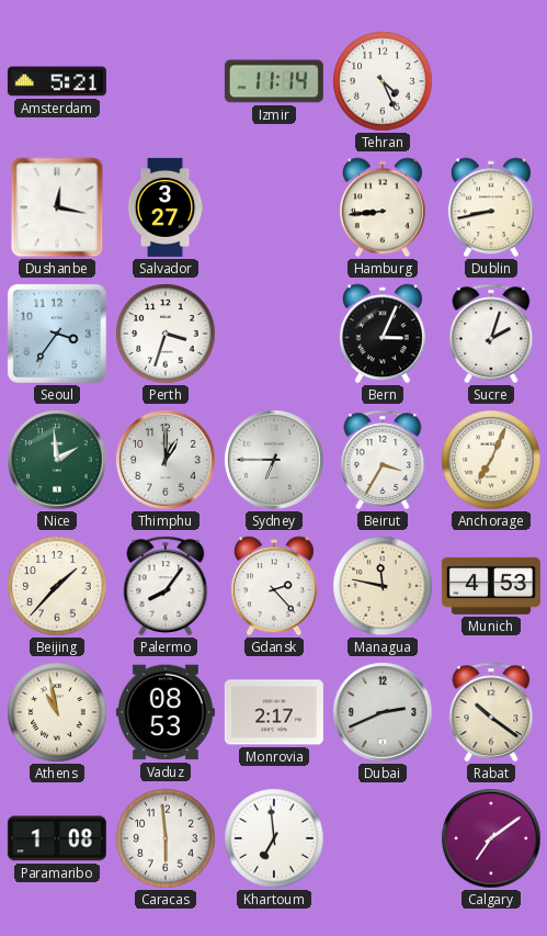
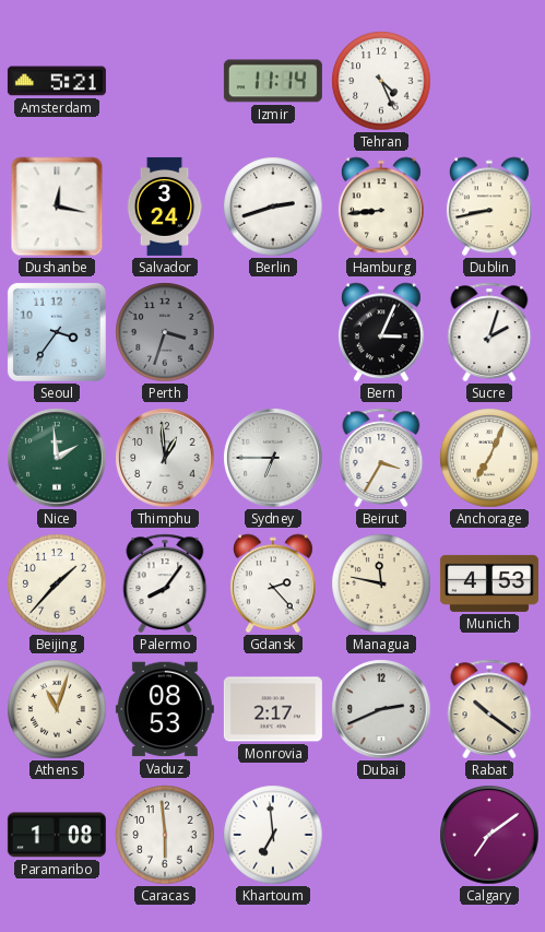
Salvador: 3:27 -> 3:24 (165, 207)
Berlin: none -> 2:42 (273, 207)
Perth dial: white -> grey (165, 332)
Thimphu: 1:00 -> 12:59 (165, 458)
Athens: 10:58 -> 11:03 (57, 709)
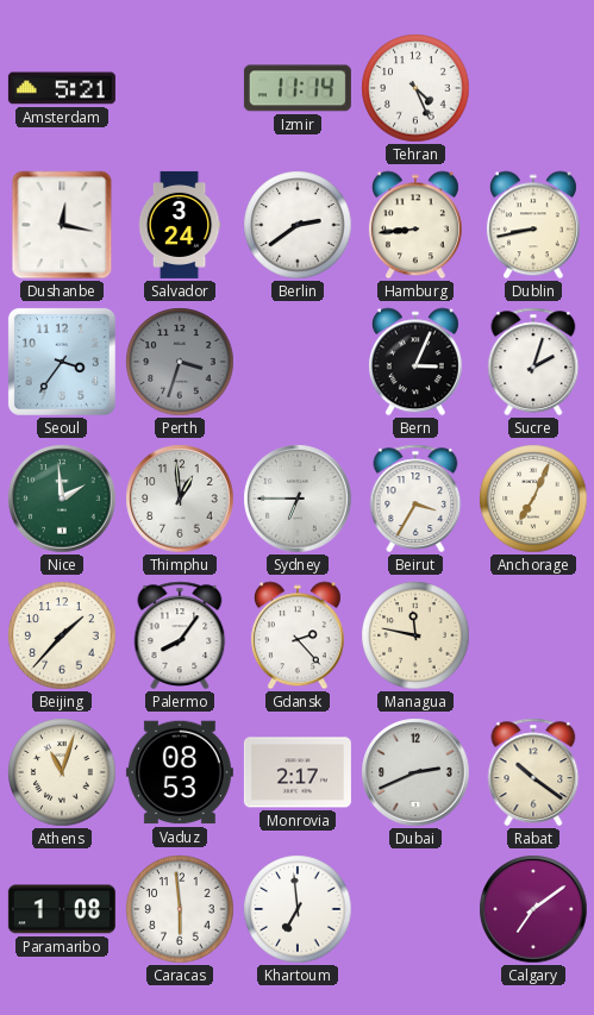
Berlin: 2:42 -> 2:39 (298, 225)
Munich: 4:53 -> none (489, 583)
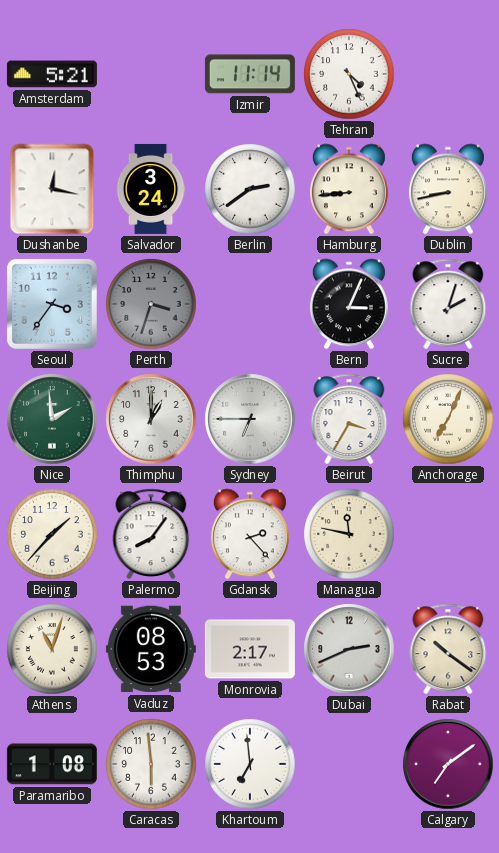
Thimphu: 12:59 -> 1:00 (151, 419)
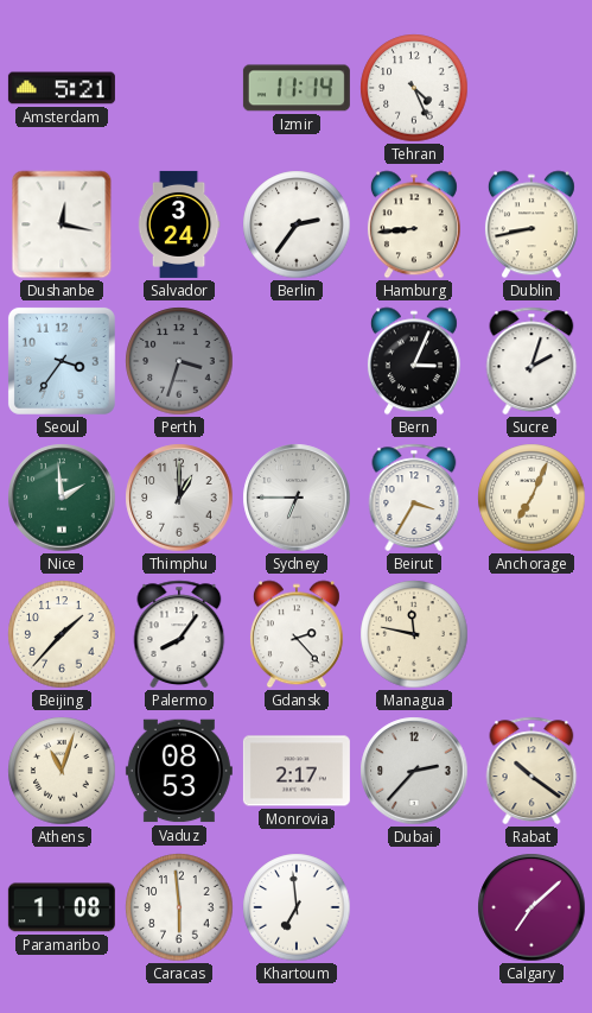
Berlin: 2:39 -> 2:36 (297, 224)
Dubai: 2:41 -> 2:37 (414, 771)
Calgary: 7:09 -> 7:08 (531, 907)
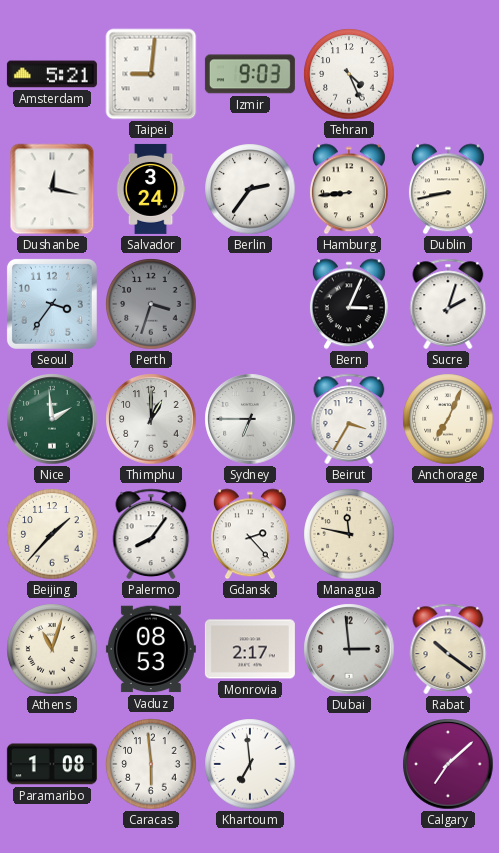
Taipei: none -> 9:01 (151, 74)
Izmir: 11:14 -> 9:03 (250, 74)
Dubai: 2:37 -> 2:59 (349, 649)
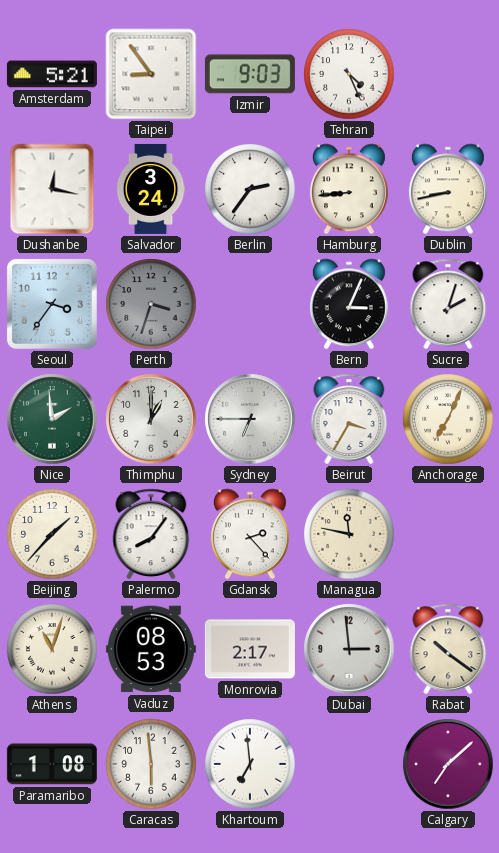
Taipei: 9:01 -> 8:54 (151, 74)
